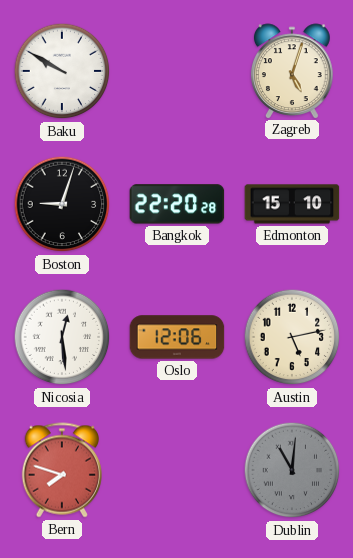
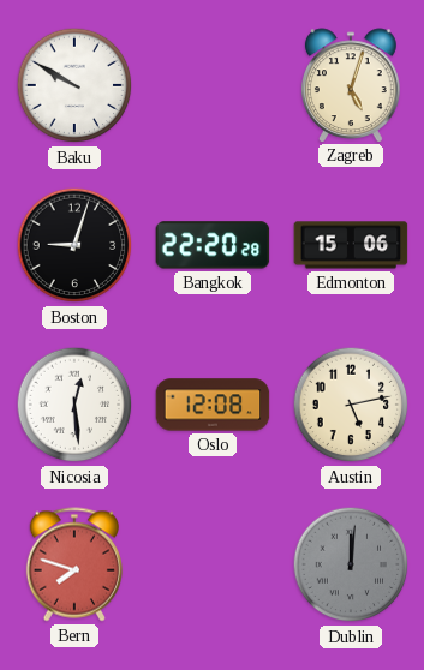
Edmonton: 15:10 -> 15:06 (351, 245)
Oslo: 12:06 -> 12:08 (213, 405)
Dublin: 11:01 -> 12:01 (351, 564)
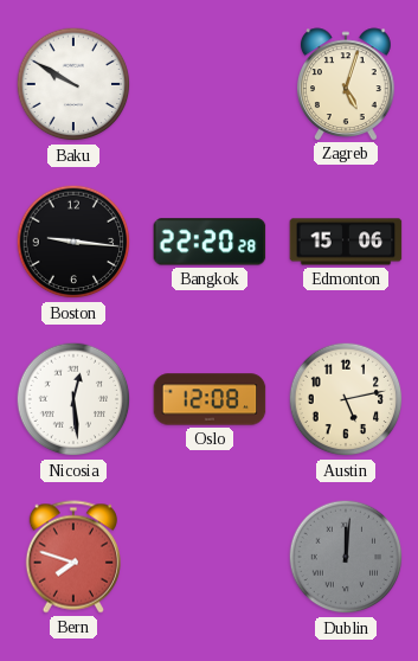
Boston: 9:03 -> 9:16 (73, 242)
